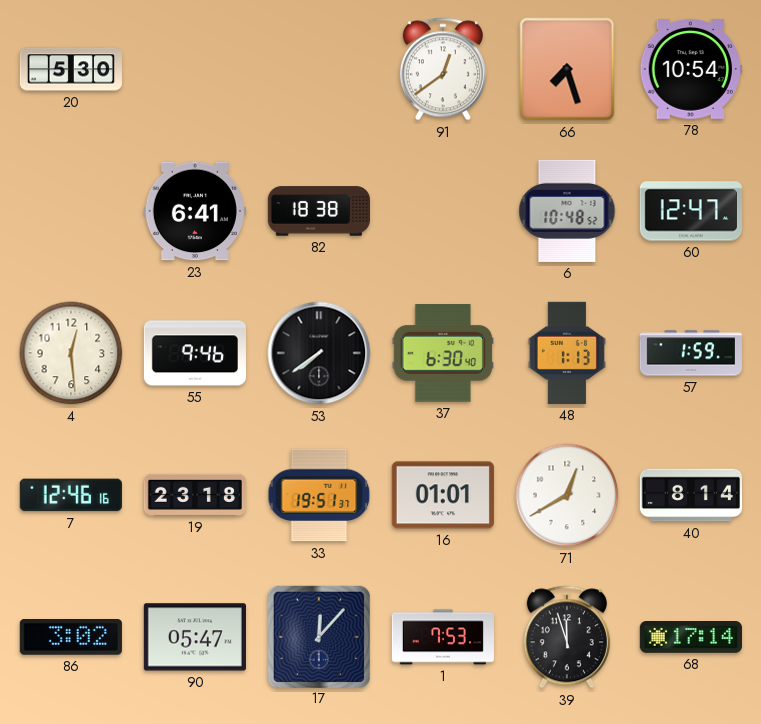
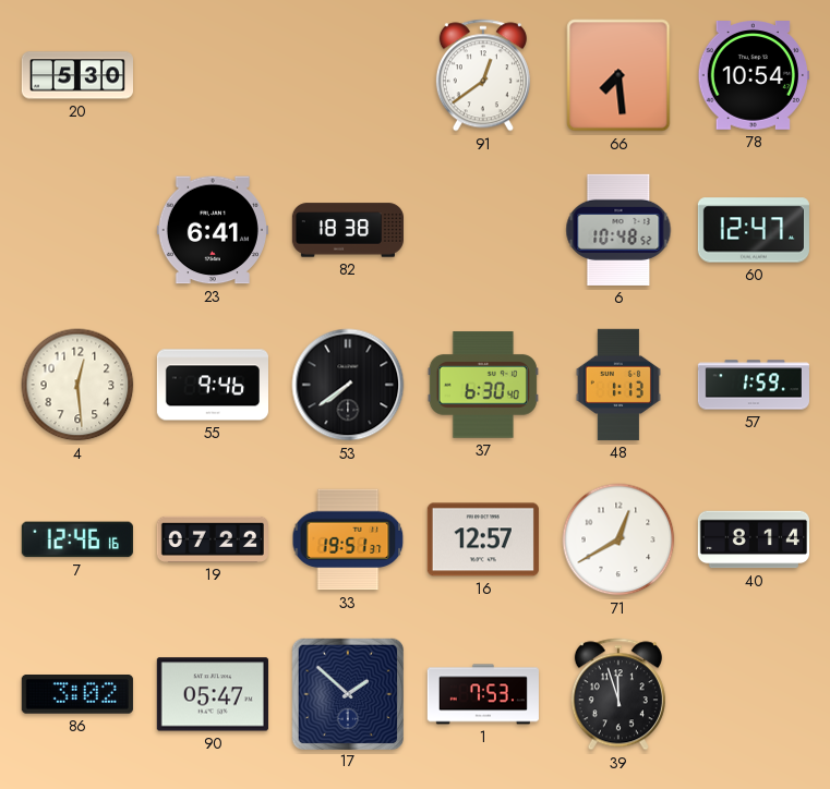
66: 7:27 -> 7:29 (618, 75)
19: 23:18 -> 07:22 (213, 539)
16: 01:01 -> 12:57 (483, 539)
17: 12:07 -> 1:52 (347, 693)
68: 17:14 -> none (691, 638)
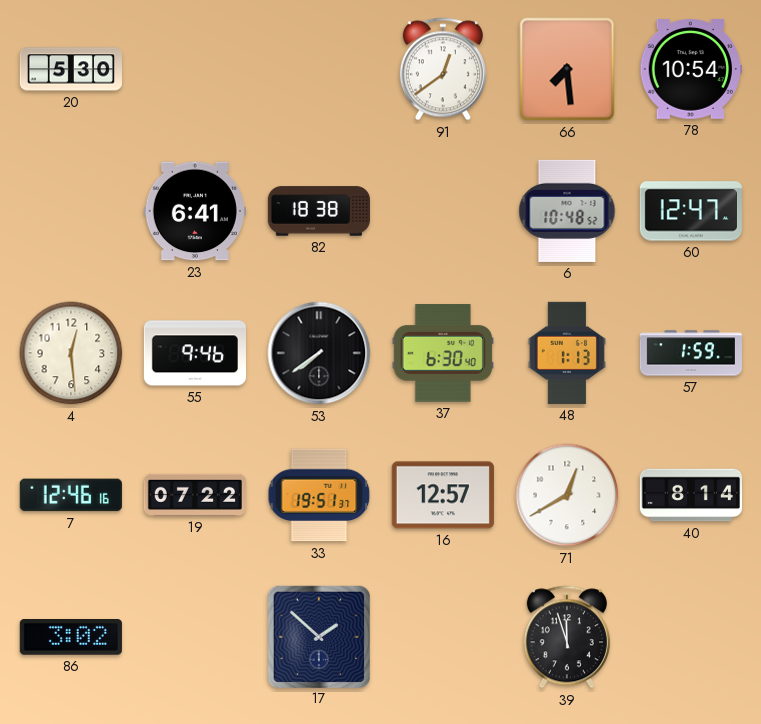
90: 05:47 -> none (213, 694)
1: 7:53 -> none (483, 694)
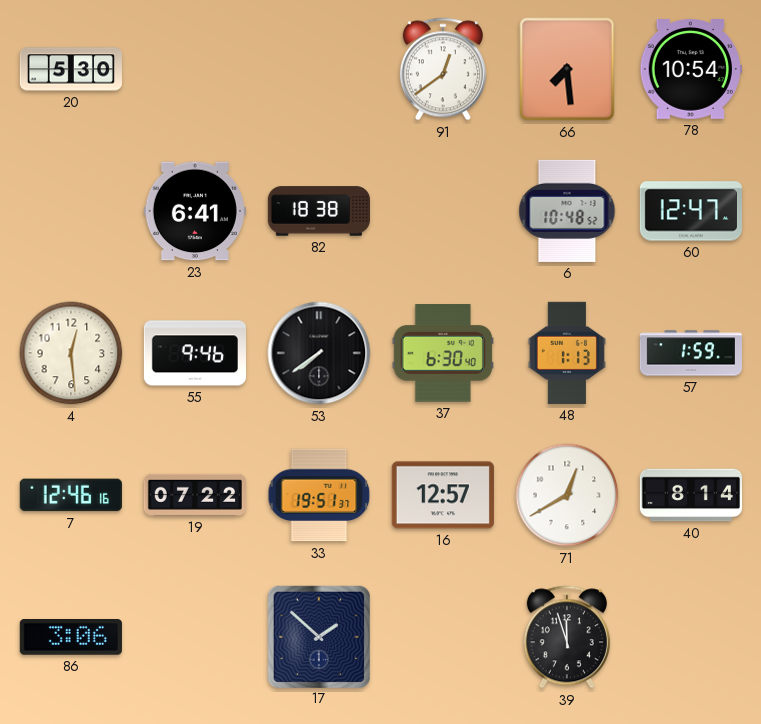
86: 3:02 -> 3:06 (71, 638)
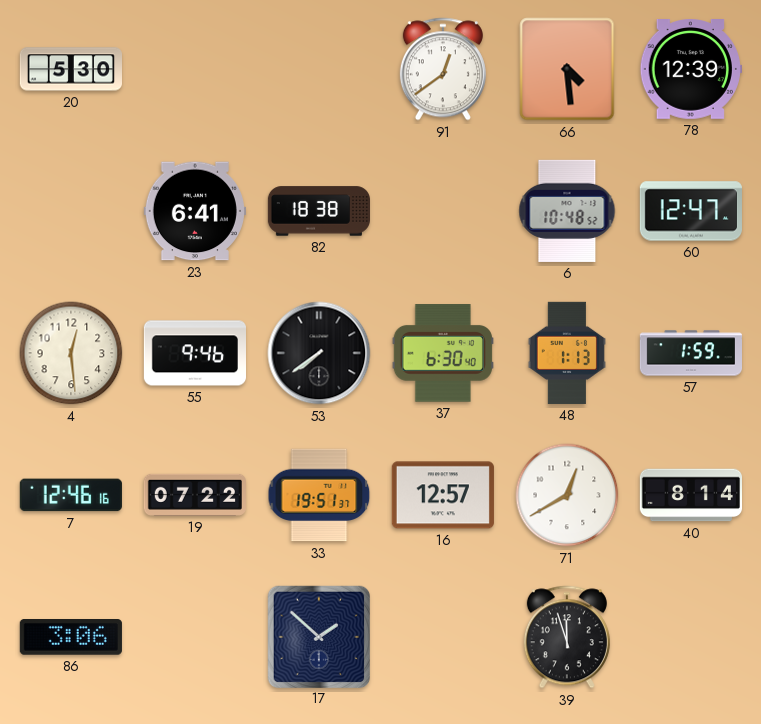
66: 7:29 -> 4:29 (567, 69)
78: 10:54 -> 12:39 (691, 70)
